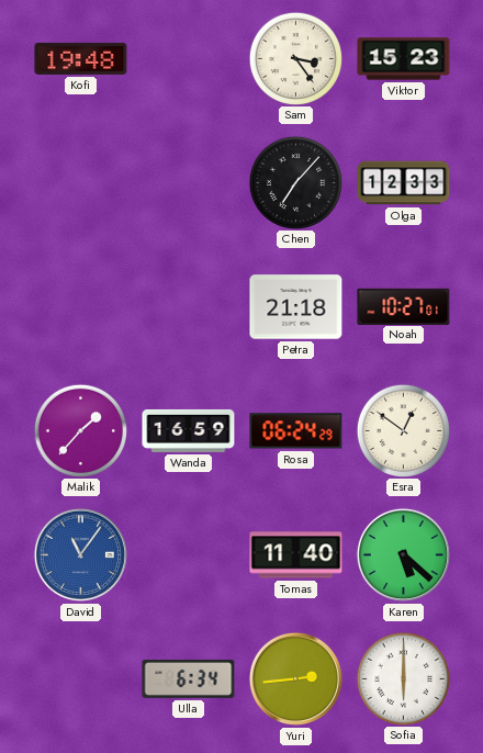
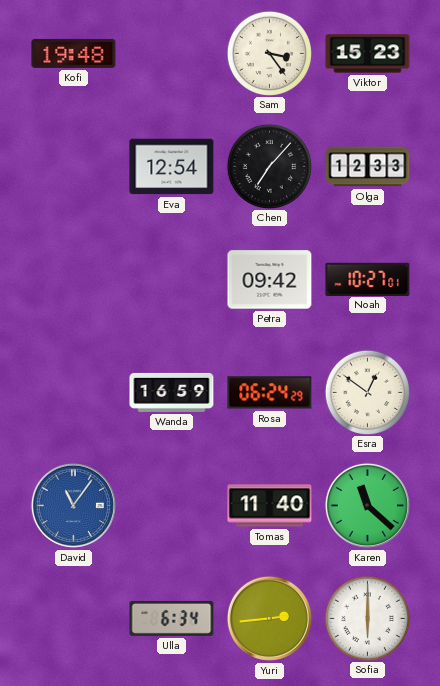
Eva: none -> 12:54 (172, 167)
Petra: 21:18 -> 09:42 (270, 280)
Malik: 1:37 -> none (80, 430)
Karen: 5:22 -> 11:22 (367, 505)
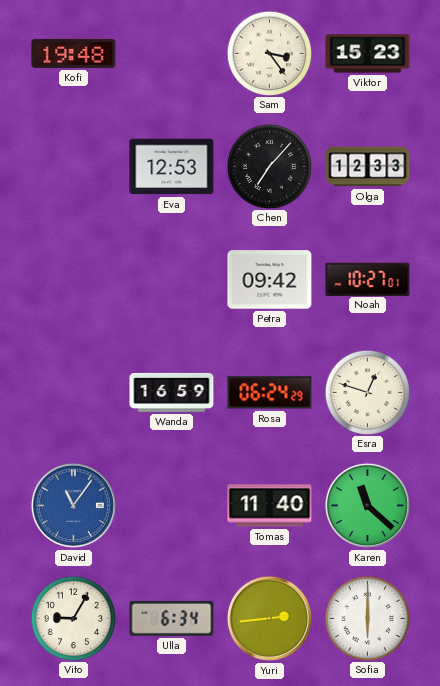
Eva: 12:54 -> 12:53 (172, 167)
Esra: 12:51 -> 12:48 (367, 392)
Vito: none -> 9:05 (73, 618)
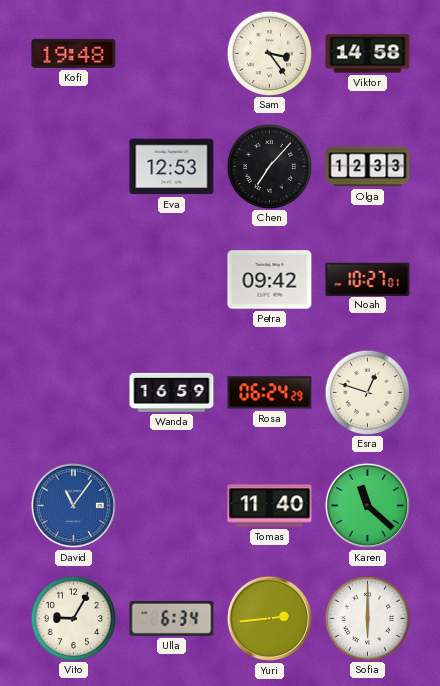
Viktor: 15:23 -> 14:58 (368, 54)
